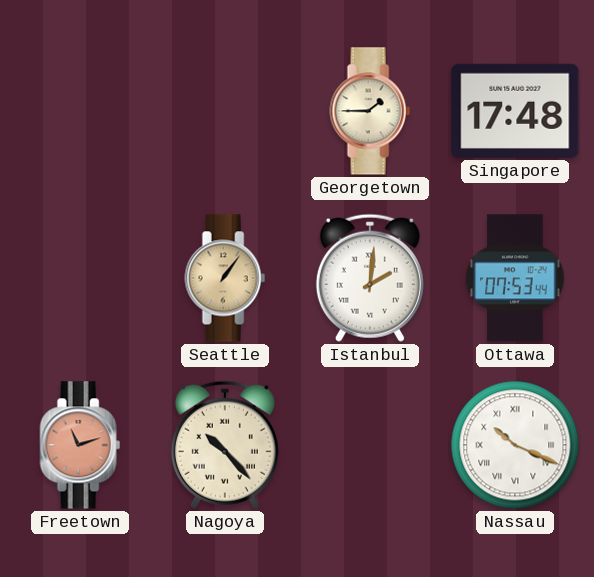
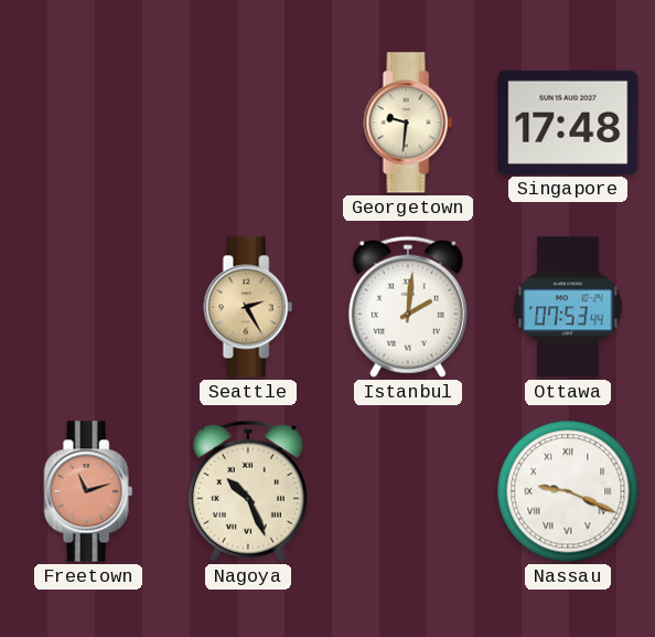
Georgetown: 1:45 -> 9:31 (408, 123)
Seattle: 1:06 -> 2:25 (248, 307)
Nagoya: 10:23 -> 10:26 (248, 491)
Nassau: 10:19 -> 9:19 (568, 491)
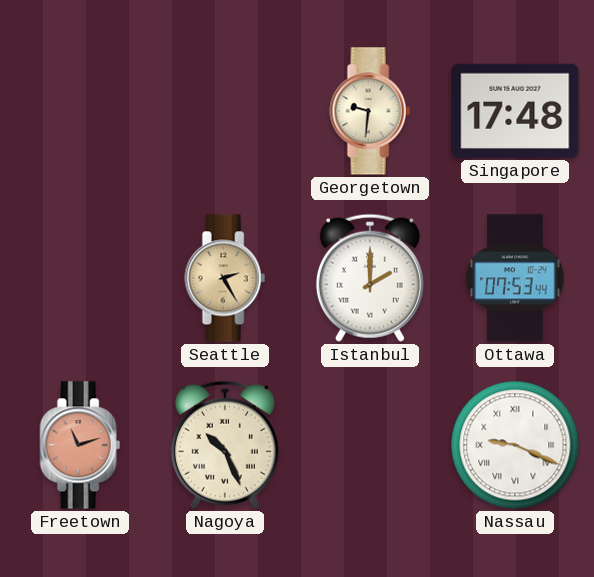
Istanbul: 2:01 -> 2:00 (370, 278)
